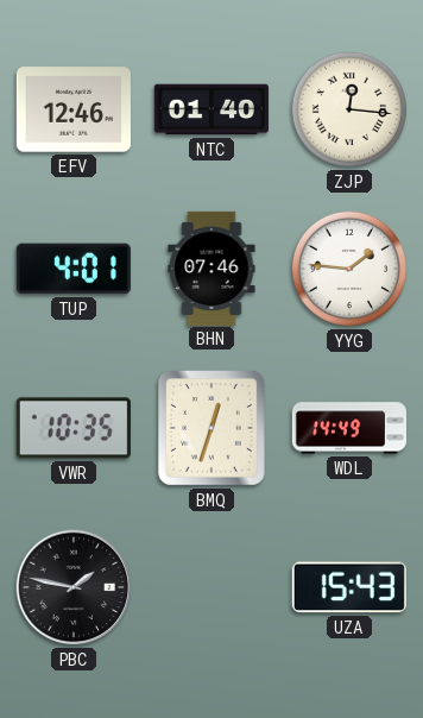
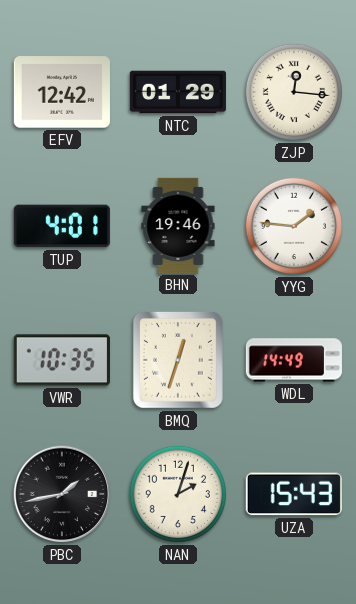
EFV: 12:46 -> 12:42 (62, 92)
NTC: 01:40 -> 01:29 (178, 92)
BHN: 07:46 -> 19:46 (178, 225)
PBC: 1:47 -> 1:43 (62, 494)
NAN: none -> 2:03 (178, 494)
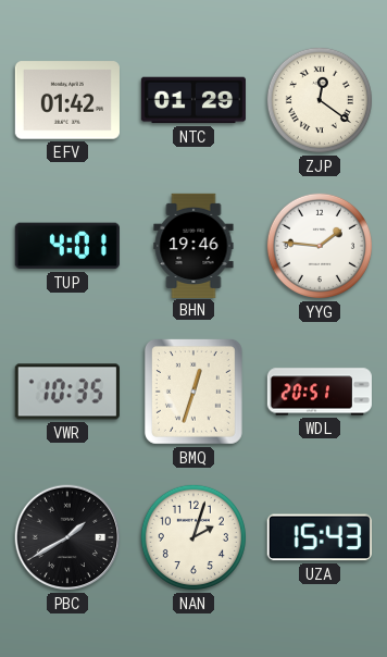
EFV: 12:42 -> 01:42 (67, 100)
ZJP: 12:16 -> 12:21 (320, 100)
WDL: 14:49 -> 20:51 (319, 392)
PBC: 1:43 -> 1:40 (67, 537)
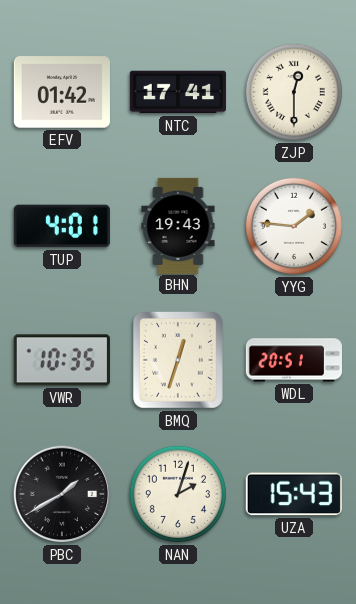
NTC: 01:29 -> 17:41 (178, 92)
ZJP: 12:21 -> 12:30 (294, 92)
BHN: 19:46 -> 19:43 (178, 225)
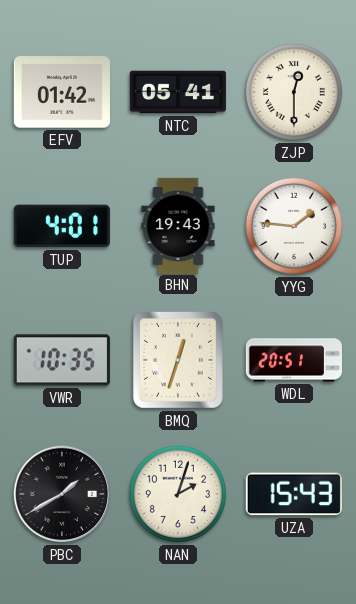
NTC: 17:41 -> 05:41 (178, 92)
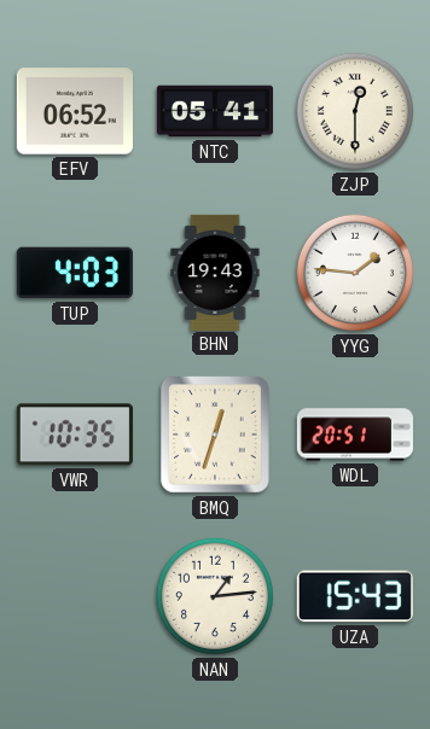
EFV: 01:42 -> 06:52 (75, 111)
TUP: 4:01 -> 4:03 (75, 273)
PBC: 1:40 -> none (62, 494)
NAN: 2:03 -> 1:14 (215, 596)
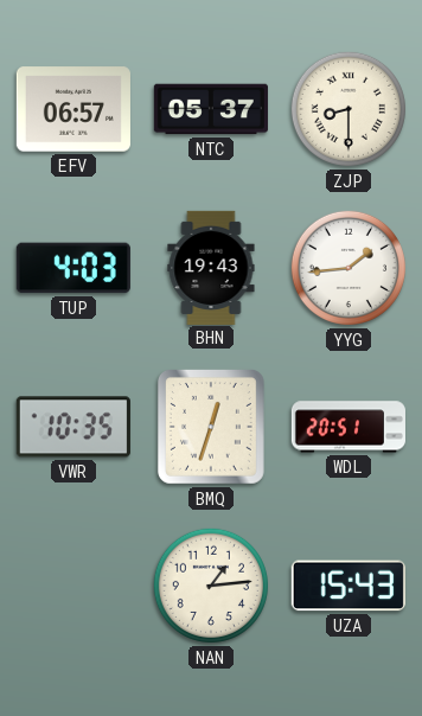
EFV: 06:52 -> 06:57 (73, 109)
NTC: 05:41 -> 05:37 (211, 109)
ZJP: 12:30 -> 8:30 (349, 109)
YYG: 1:46 -> 1:44 (349, 268)
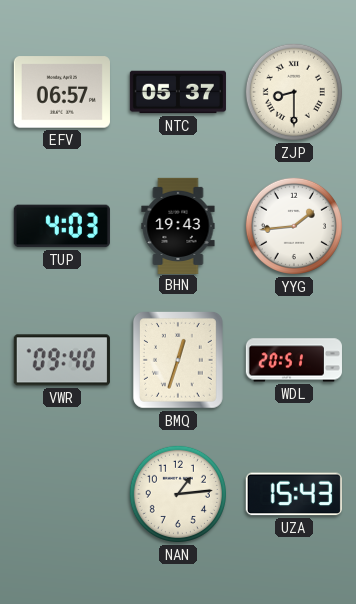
VWR: 10:35 -> 09:40 (62, 360)
